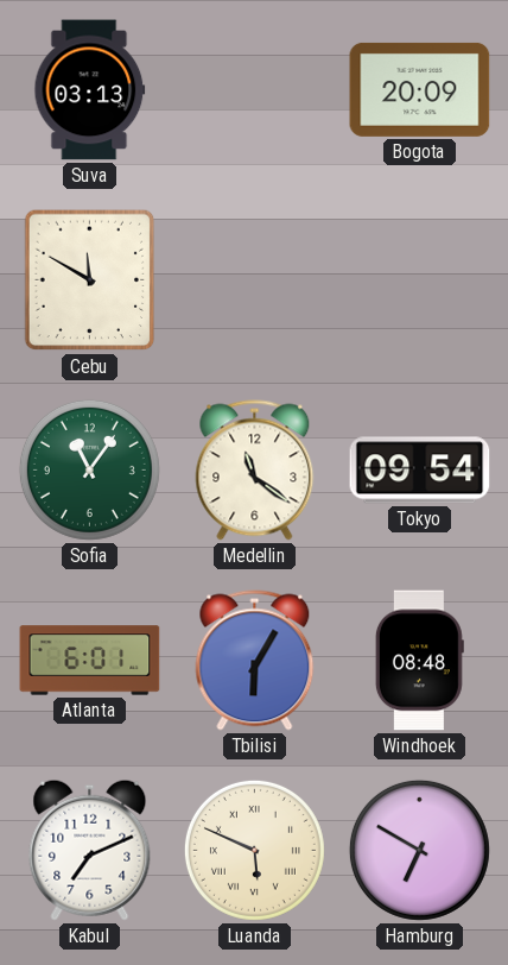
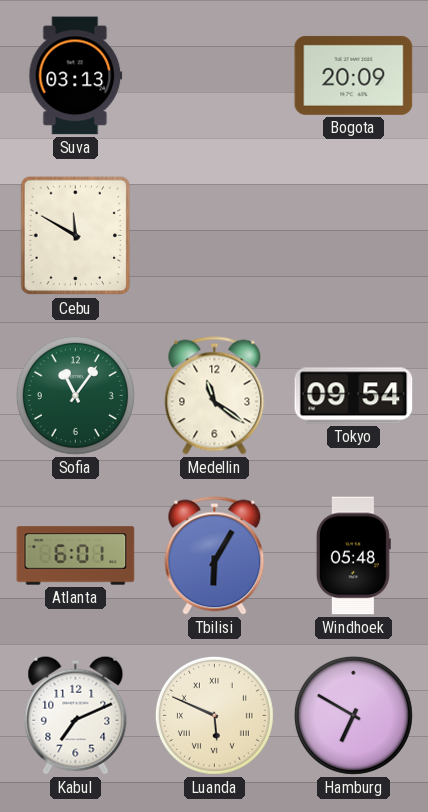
Windhoek: 08:48 -> 05:48 (353, 556)
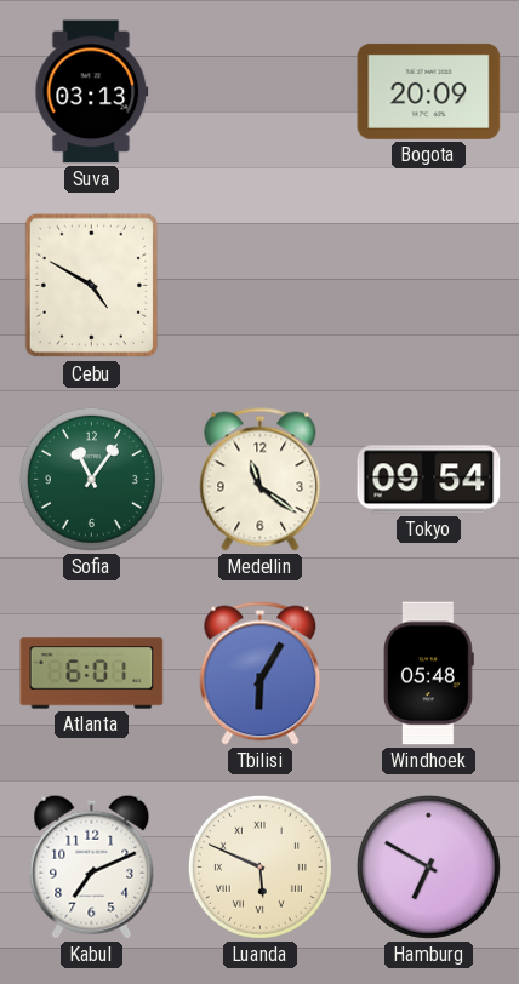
Cebu: 11:50 -> 4:50 (92, 286)
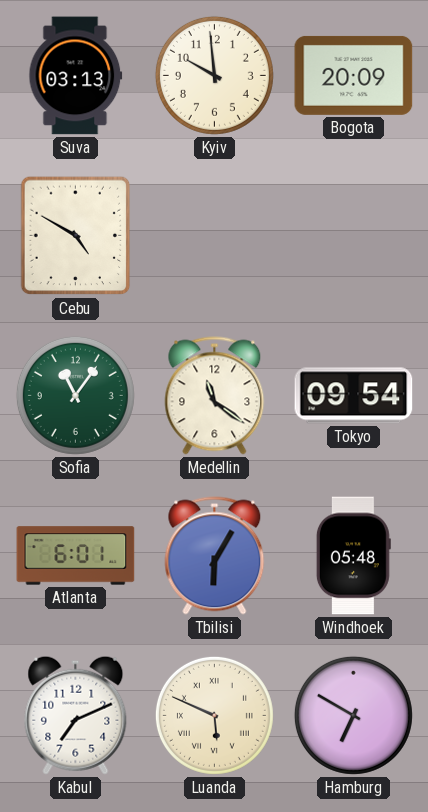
Kyiv: none -> 9:59 (214, 75)
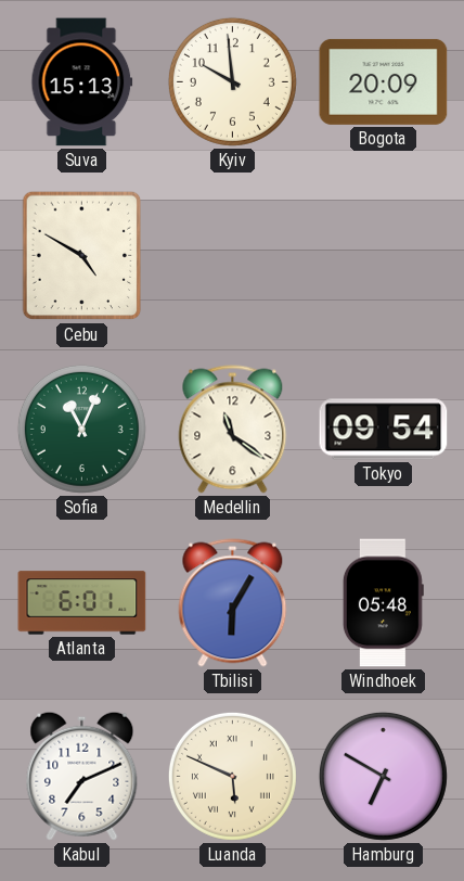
Suva: 03:13 -> 15:13 (82, 82)
Sofia: 11:06 -> 11:04 (81, 429)
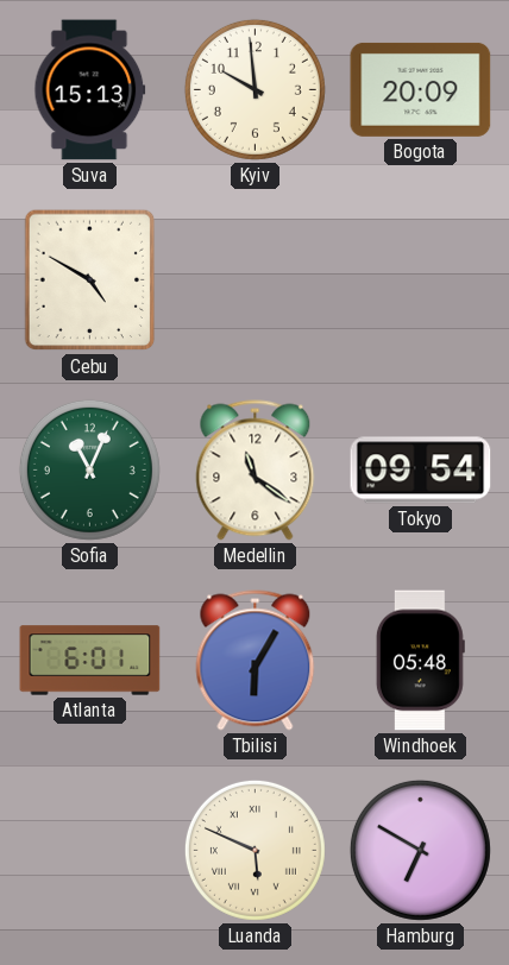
Kabul: 7:11 -> none (82, 776)
